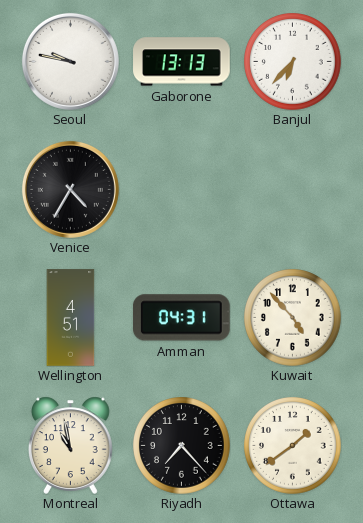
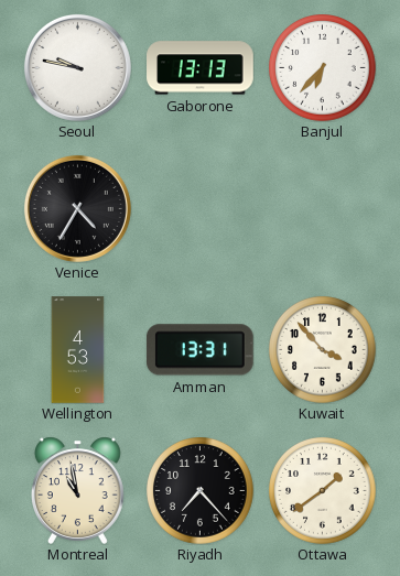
Wellington: 4:51 -> 4:53 (78, 350)
Amman: 04:31 -> 13:31 (199, 350)
Kuwait: 4:53 -> 3:53 (323, 350)
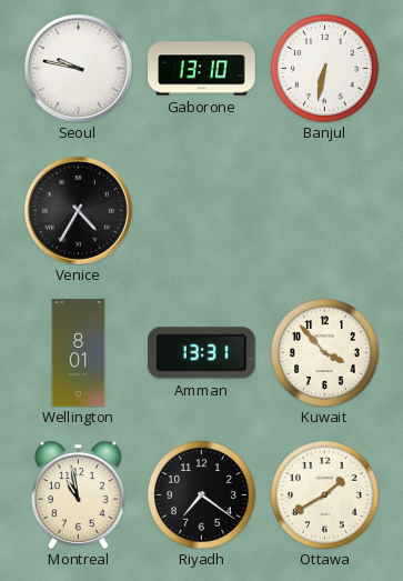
Gaborone: 13:13 -> 13:10 (202, 69)
Banjul: 6:37 -> 6:32 (325, 69)
Wellington: 4:53 -> 8:01 (79, 353)
Riyadh: 7:23 -> 7:21 (202, 495)
Ottawa: 1:39 -> 1:40 (325, 495)
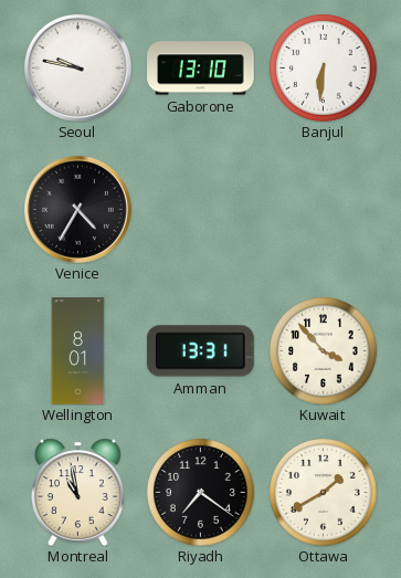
Banjul: 6:32 -> 6:31 (324, 69)
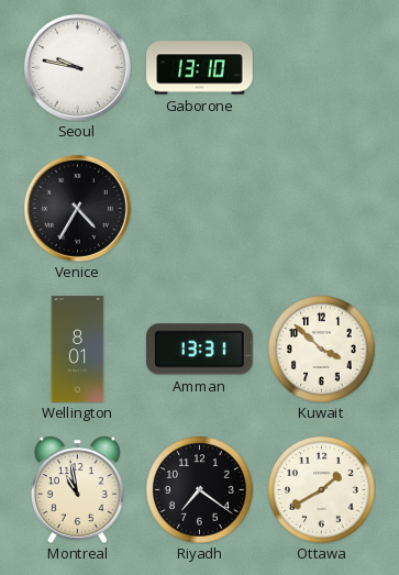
Banjul: 6:31 -> none (324, 69)
Kuwait: 3:53 -> 3:52 (322, 350)
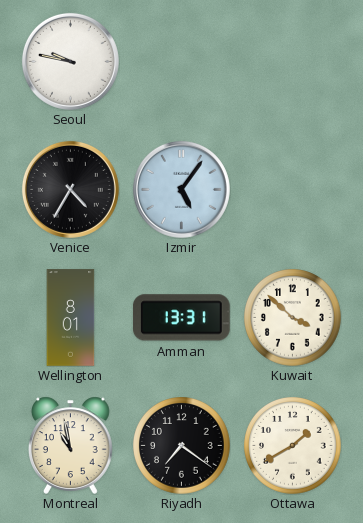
Gaborone: 13:10 -> none (200, 68)
Izmir: none -> 5:06 (181, 189)
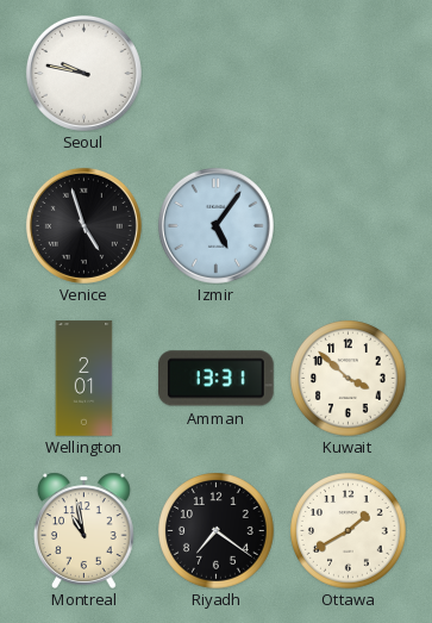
Venice: 4:35 -> 4:57 (83, 225)
Wellington: 8:01 -> 2:01 (84, 379)
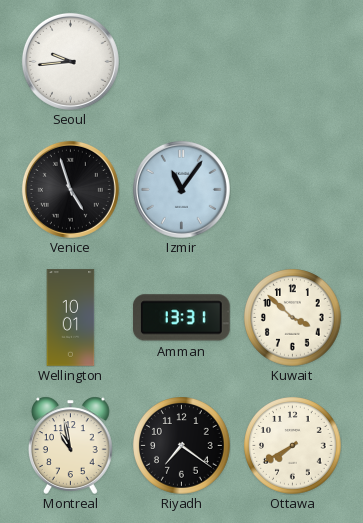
Seoul: 9:47 -> 9:44 (70, 61)
Izmir: 5:06 -> 11:06 (181, 189)
Wellington: 2:01 -> 10:01 (71, 318)
Ottawa: 1:40 -> 7:40 (293, 446)
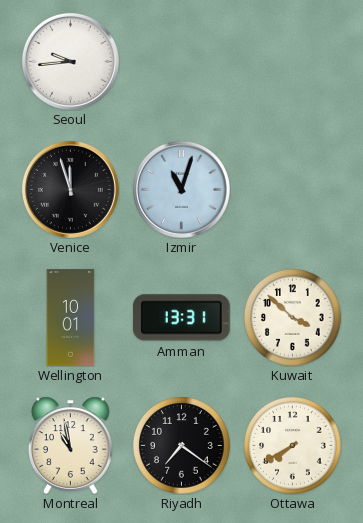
Venice: 4:57 -> 11:57 (70, 189)
Izmir: 11:06 -> 11:03 (181, 189)
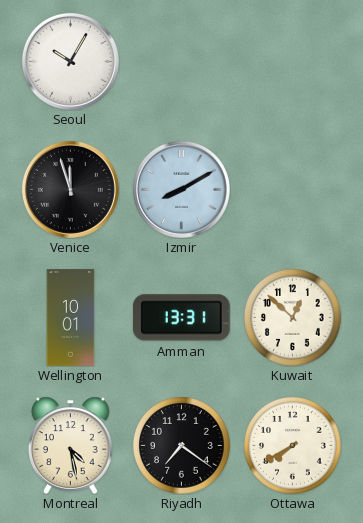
Seoul: 9:44 -> 10:05 (70, 61)
Izmir: 11:03 -> 8:10 (181, 189)
Kuwait: 3:52 -> 12:52 (293, 318)
Montreal: 10:58 -> 4:28 (71, 445)
